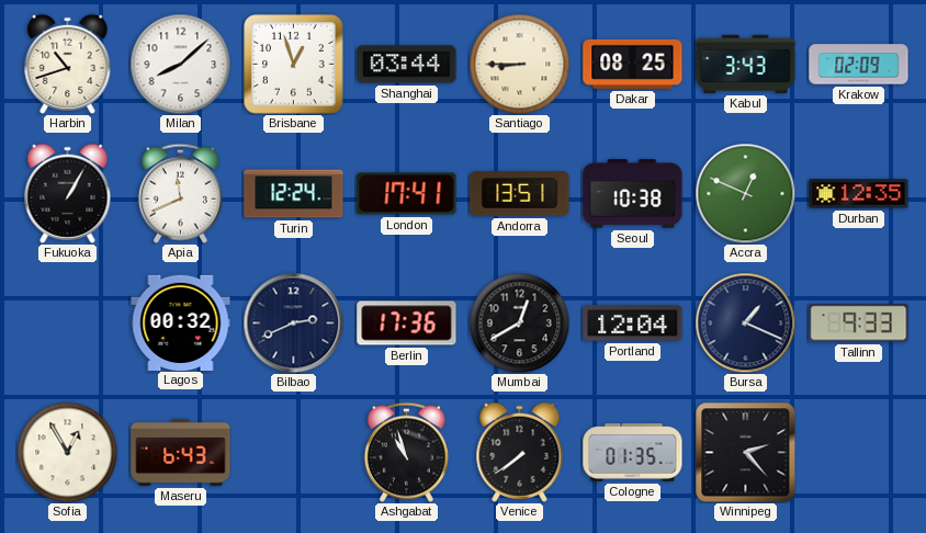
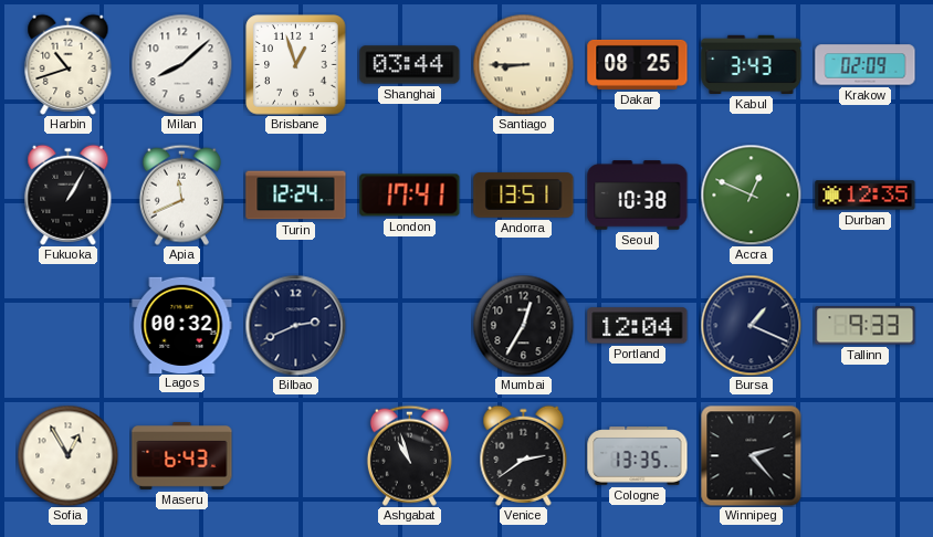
Berlin: 17:36 -> none (407, 324)
Mumbai: 12:40 -> 12:35 (523, 325)
Venice: 7:39 -> 2:39 (524, 455)
Cologne: 01:35 -> 13:35 (638, 456)
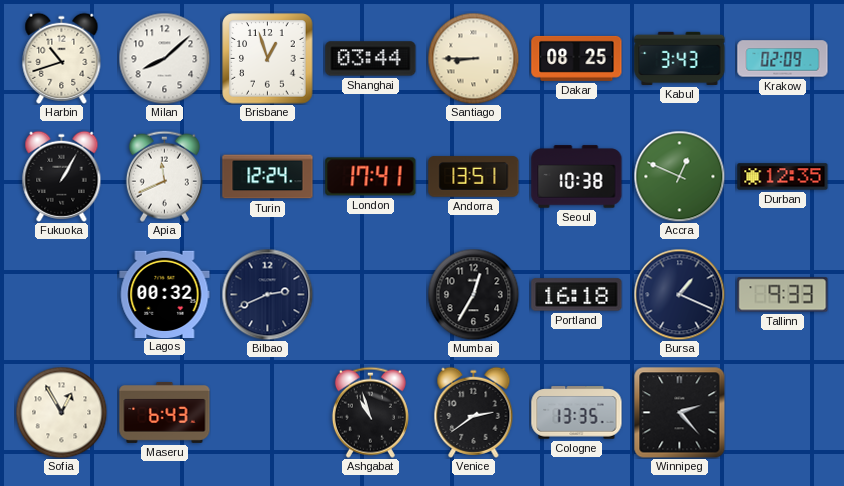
Portland: 12:04 -> 16:18 (577, 295)
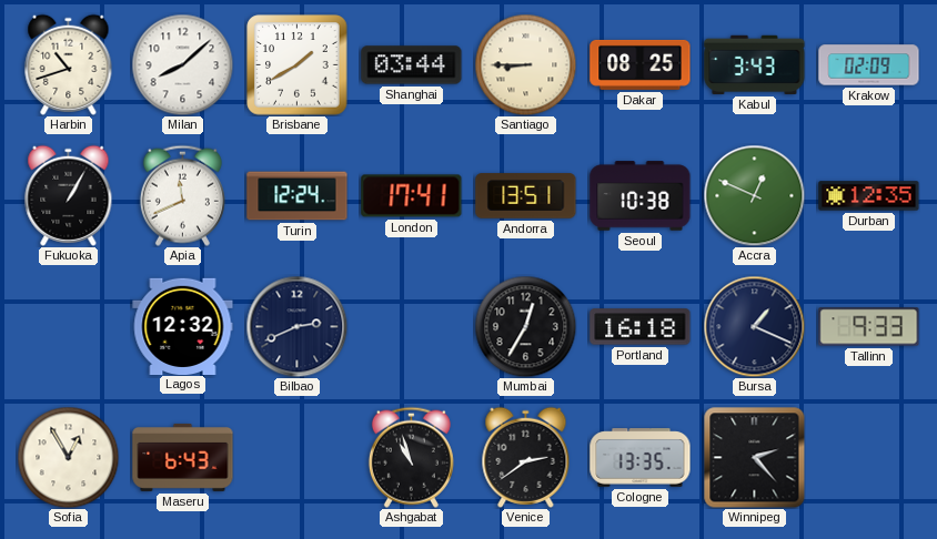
Brisbane: 12:57 -> 1:40 (298, 65)
Lagos: 00:32 -> 12:32 (183, 326)
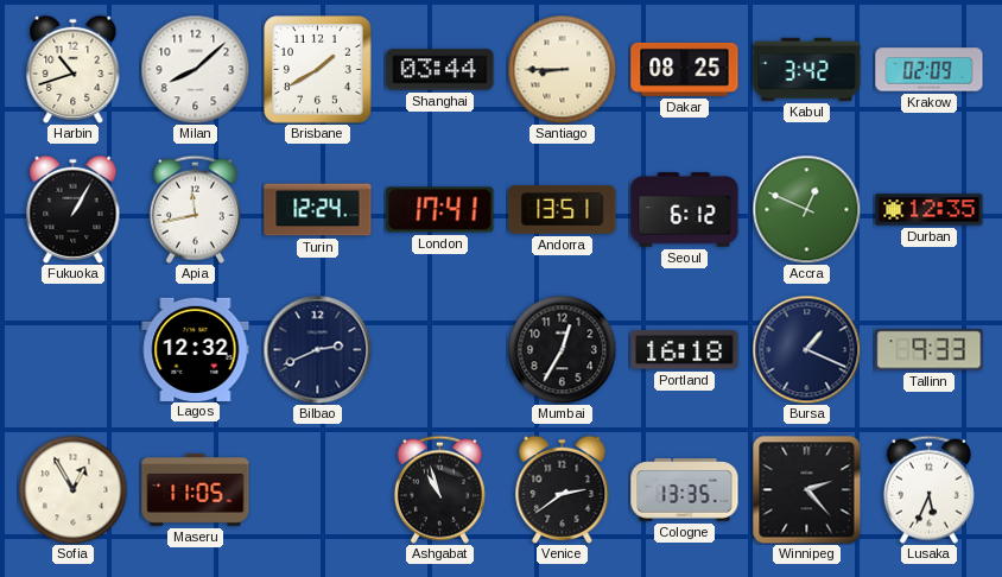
Kabul: 3:43 -> 3:42 (807, 69)
Apia: 11:41 -> 11:43 (195, 209)
Seoul: 10:38 -> 6:12 (685, 210)
Maseru: 6:43 -> 11:05 (196, 489)
Lusaka: none -> 5:34 (928, 489)
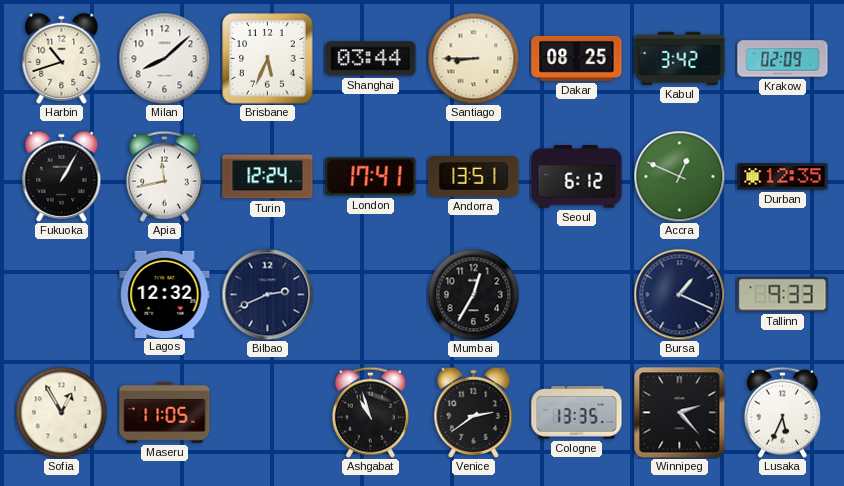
Brisbane: 1:40 -> 5:34 (268, 59)
Portland: 16:18 -> none (685, 350)
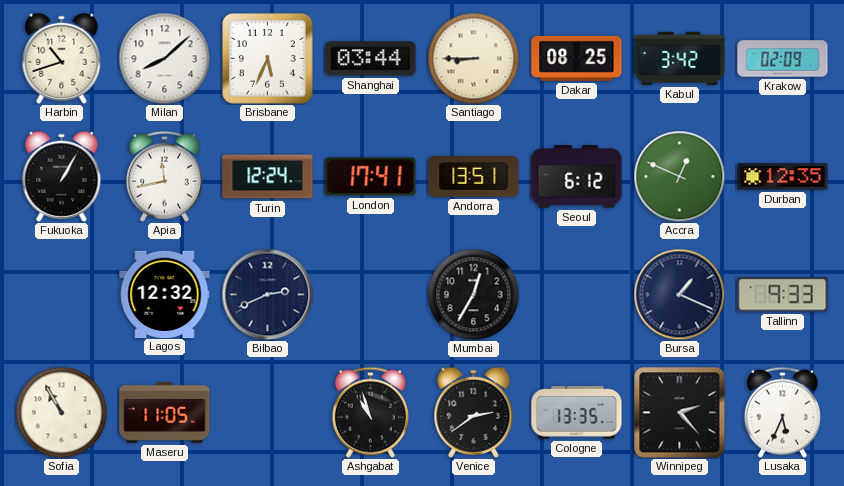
Sofia: 12:55 -> 10:55 (61, 412)
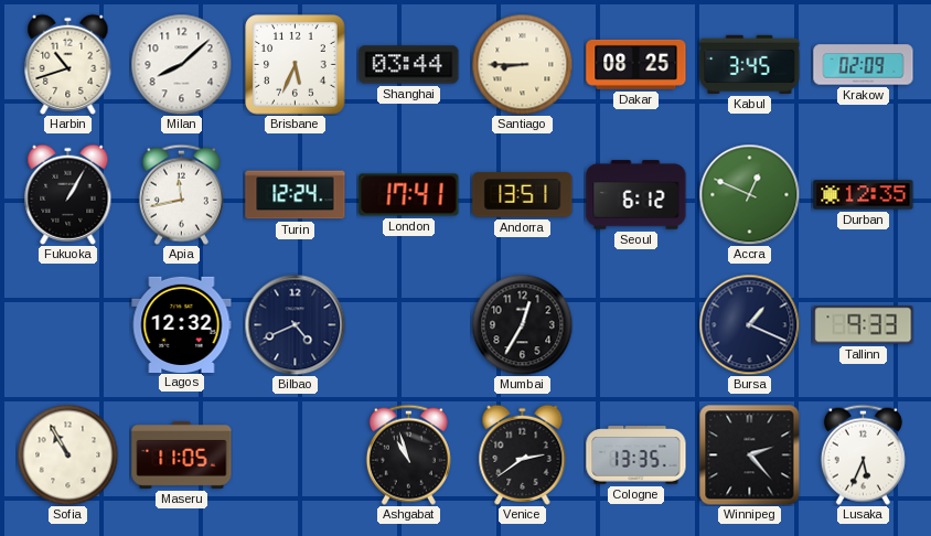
Kabul: 3:42 -> 3:45 (750, 64)
Bilbao: 2:41 -> 4:41 (295, 324)
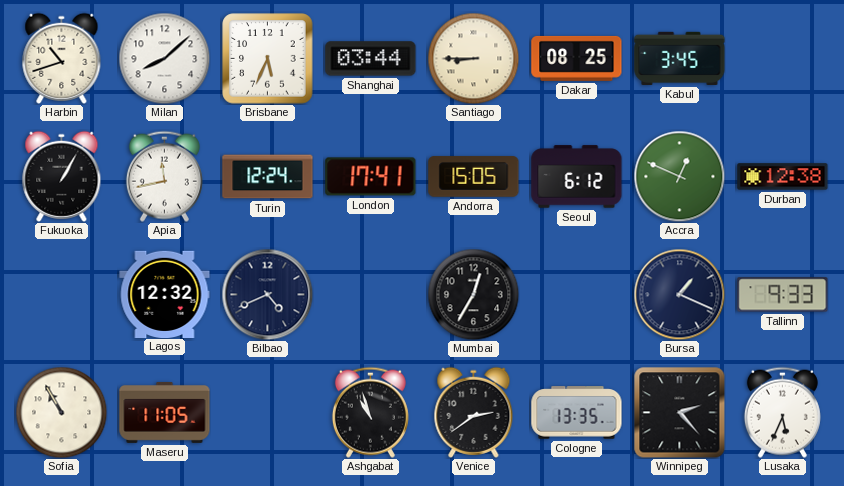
Krakow: 02:09 -> none (864, 65)
Andorra: 13:51 -> 15:05 (474, 177)
Durban: 12:35 -> 12:38 (783, 177)
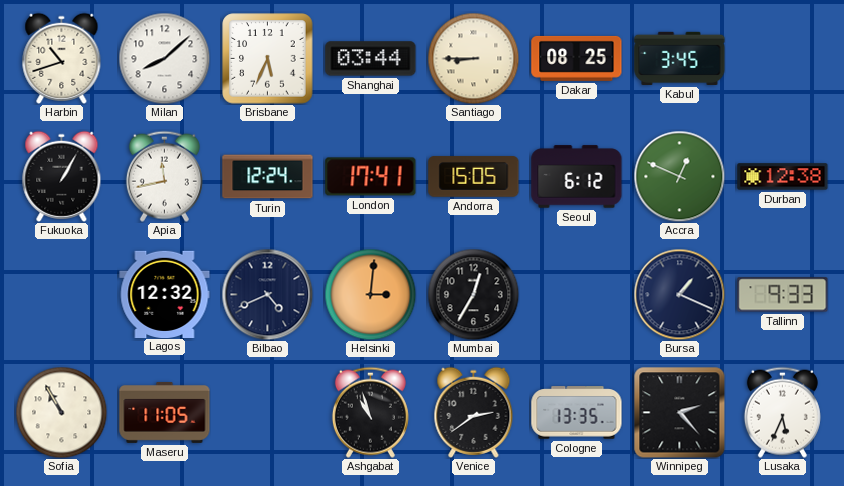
Helsinki: none -> 3:01 (370, 294)
